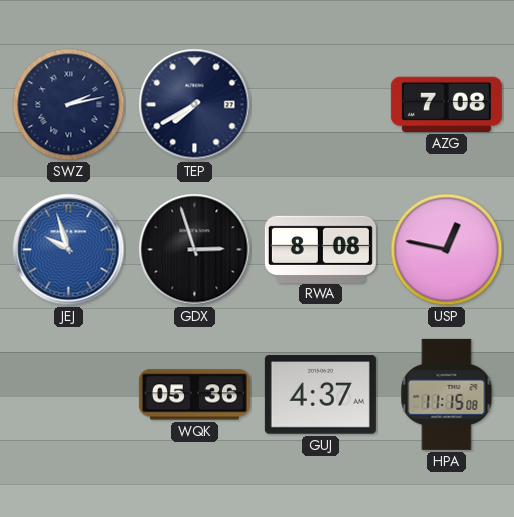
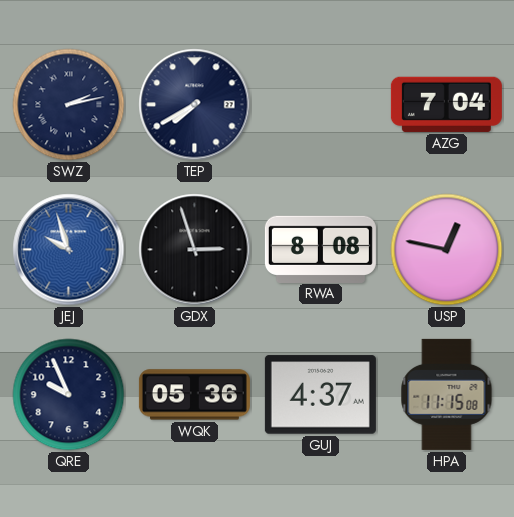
AZG: 7:08 -> 7:04 (446, 104)
QRE: none -> 9:56 (69, 395)
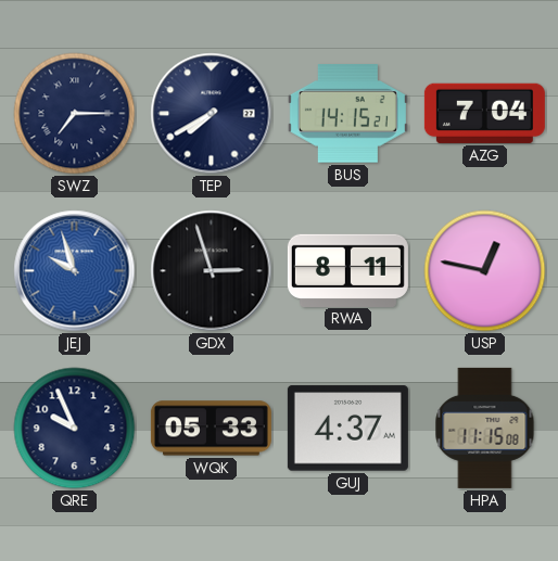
SWZ: 2:13 -> 7:15 (75, 114)
BUS: none -> 14:15 (347, 114)
RWA: 8:08 -> 8:11 (347, 270)
WQK: 05:36 -> 05:33 (211, 429)
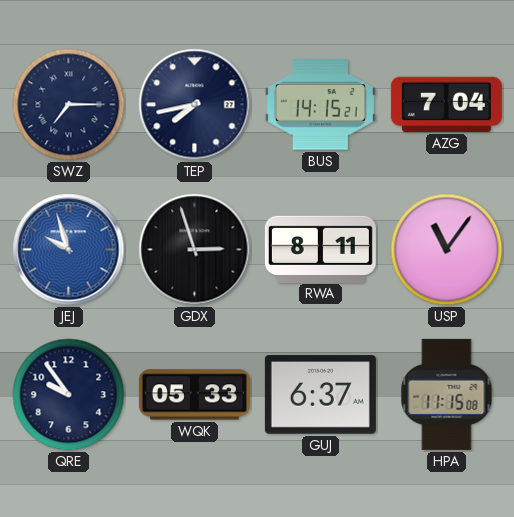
TEP: 7:40 -> 7:43 (195, 105)
USP: 12:47 -> 11:06 (447, 250)
QRE: 9:56 -> 9:54 (69, 395)
GUJ: 4:37 -> 6:37 (320, 395)
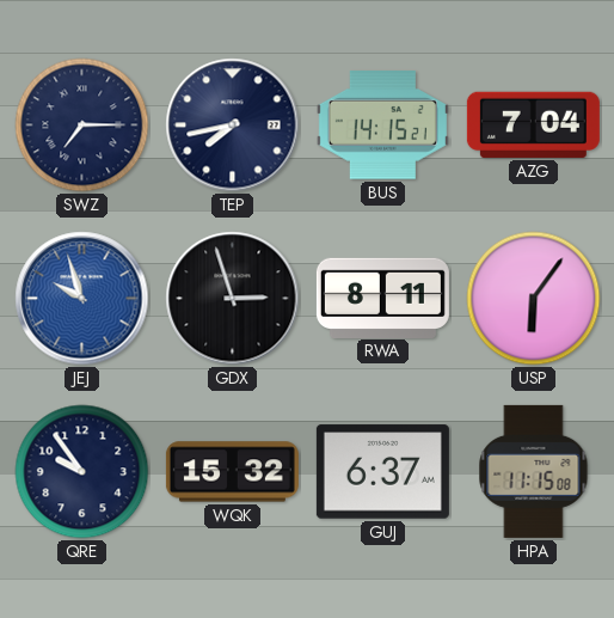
USP: 11:06 -> 6:06 (534, 299)
WQK: 05:33 -> 15:32 (232, 472)
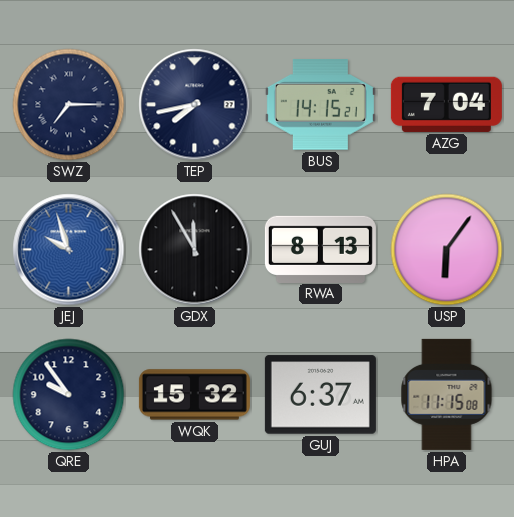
GDX: 2:57 -> 11:55 (195, 250)
RWA: 8:11 -> 8:13 (320, 249)
